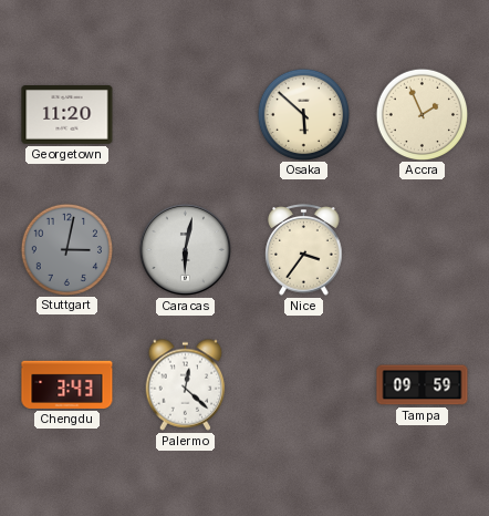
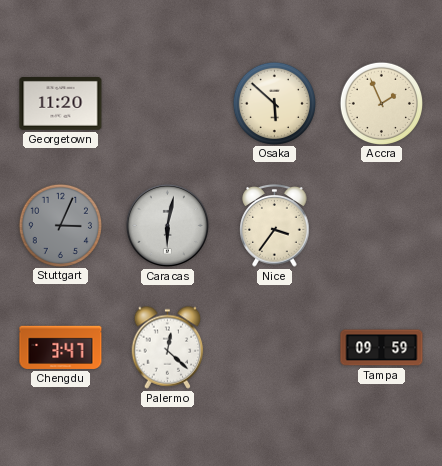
Stuttgart: 3:02 -> 3:04 (60, 225)
Chengdu: 3:43 -> 3:47 (61, 347)
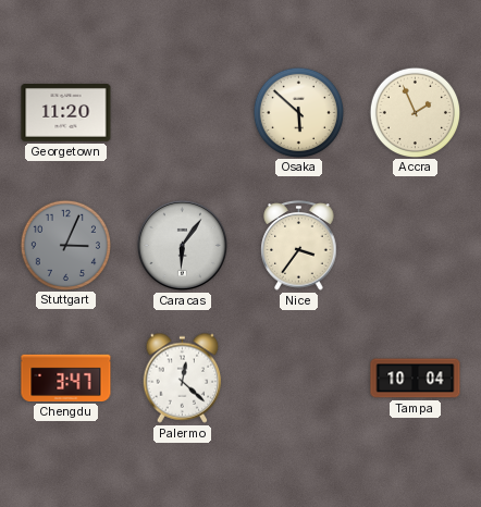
Caracas: 6:02 -> 6:06 (182, 245)
Tampa: 09:59 -> 10:04 (416, 379)
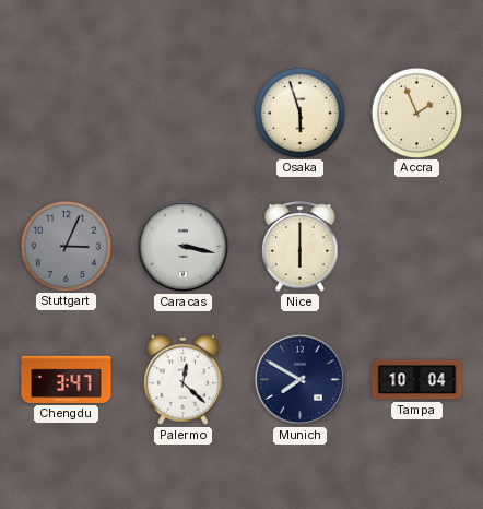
Georgetown: 11:20 -> none (66, 113)
Osaka: 5:52 -> 5:57 (299, 113)
Caracas: 6:06 -> 3:17 (182, 246)
Nice: 3:36 -> 6:00 (301, 247)
Munich: none -> 7:50 (299, 379)
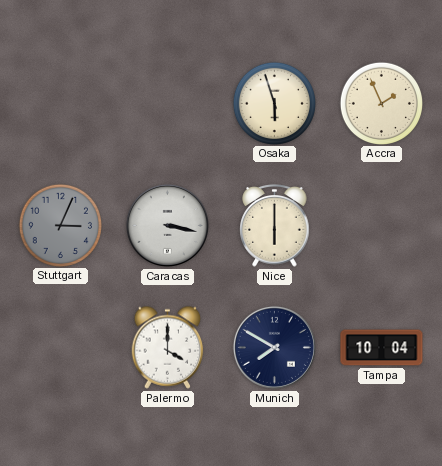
Chengdu: 3:47 -> none (67, 379)
Palermo: 12:22 -> 4:00 (168, 347)
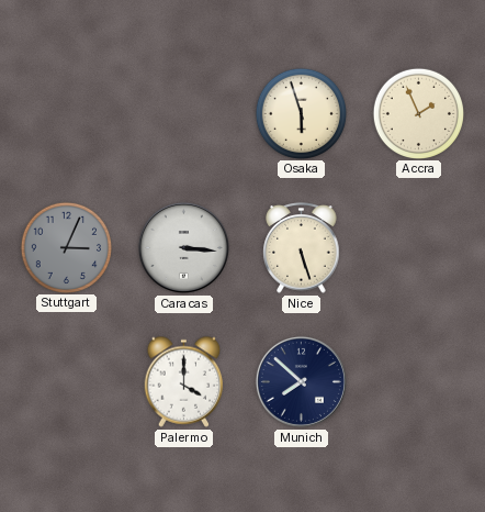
Caracas: 3:17 -> 3:16 (183, 247)
Nice: 6:00 -> 5:27 (302, 248)
Munich: 7:50 -> 7:52 (301, 381)
Tampa: 10:04 -> none (382, 348)
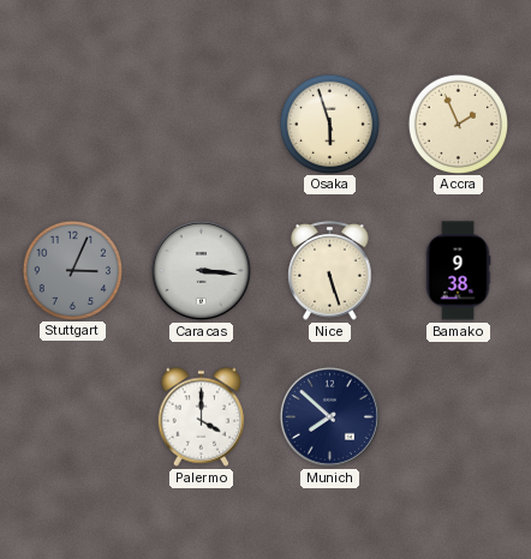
Bamako: none -> 9:38 (458, 271)
